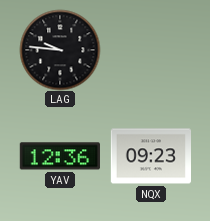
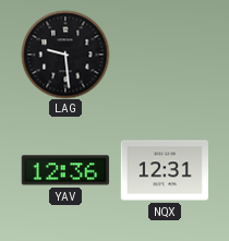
LAG: 9:46 -> 9:29 (65, 55)
NQX: 09:23 -> 12:31 (164, 170)
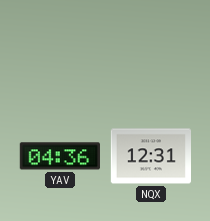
LAG: 9:29 -> none (65, 55)
YAV: 12:36 -> 04:36 (60, 156)
